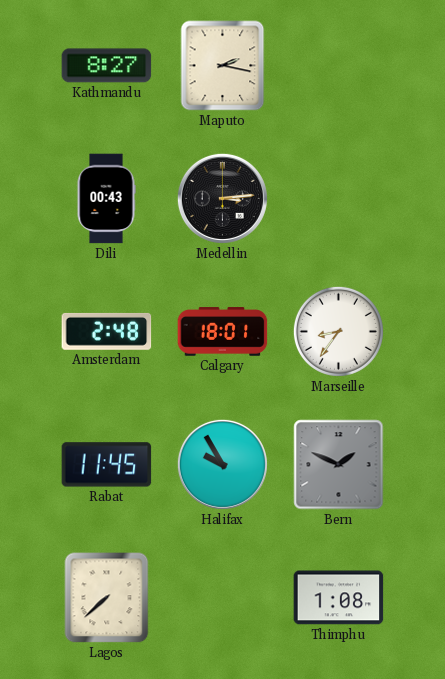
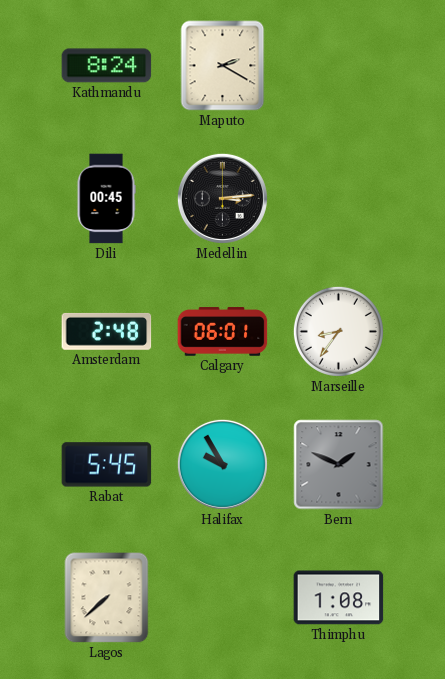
Kathmandu: 8:27 -> 8:24 (107, 66)
Maputo: 2:17 -> 2:20 (223, 66)
Dili: 00:43 -> 00:45 (106, 199)
Calgary: 18:01 -> 06:01 (223, 332)
Rabat: 11:45 -> 5:45 (107, 465)
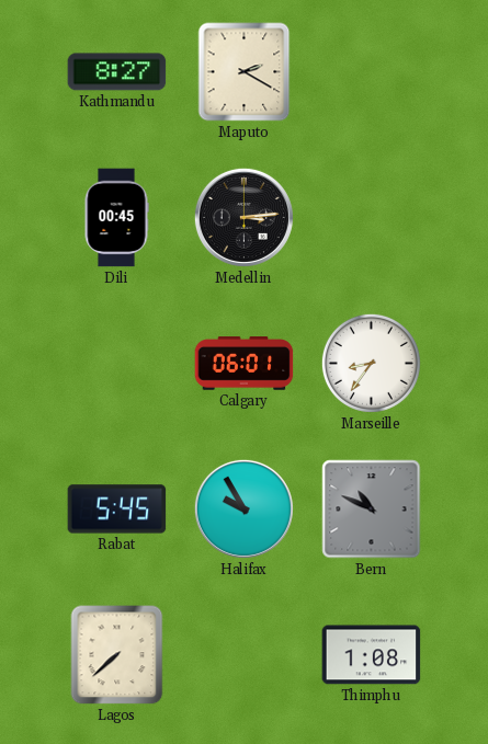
Kathmandu: 8:24 -> 8:27 (117, 72)
Amsterdam: 2:48 -> none (107, 331)
Bern: 1:49 -> 10:49 (372, 510)
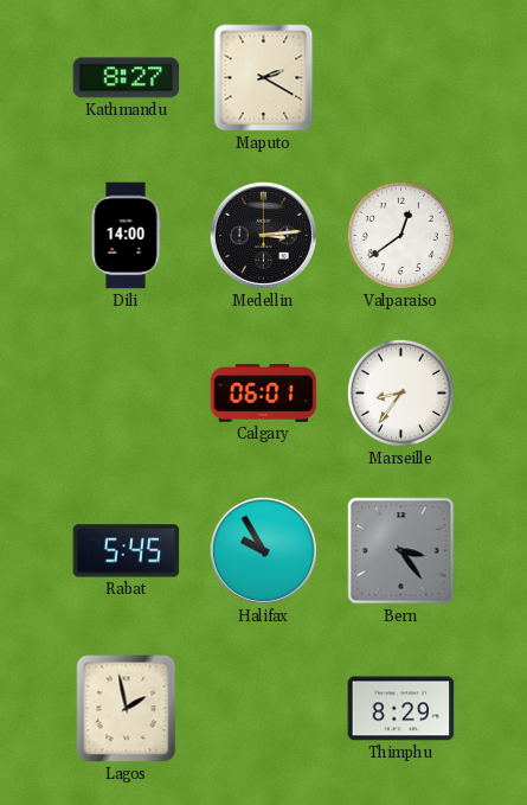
Dili: 00:45 -> 14:00 (126, 236)
Valparaiso: none -> 12:39 (400, 235)
Bern: 10:49 -> 3:24 (401, 551)
Lagos: 7:38 -> 1:58 (127, 709)
Thimphu: 1:08 -> 8:29 (401, 709)
